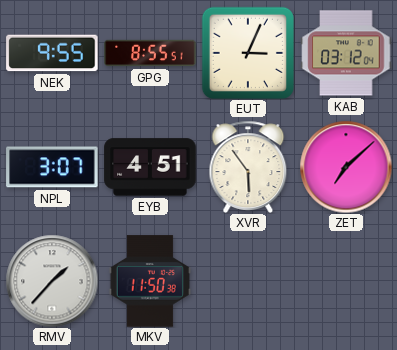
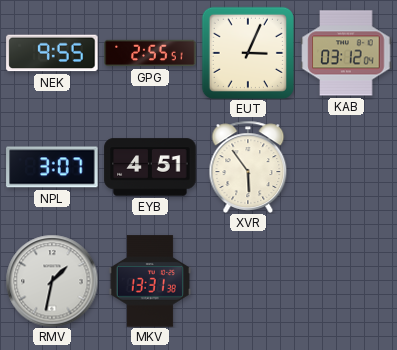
GPG: 8:55 -> 2:55 (150, 53)
ZET: 7:08 -> none (346, 167)
RMV: 1:37 -> 1:32 (52, 281)
MKV: 11:50 -> 13:31 (150, 281)
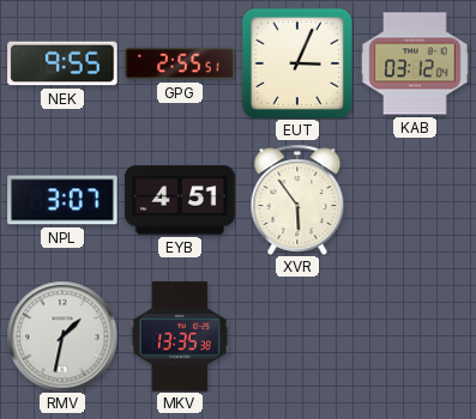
MKV: 13:31 -> 13:35 (180, 336)
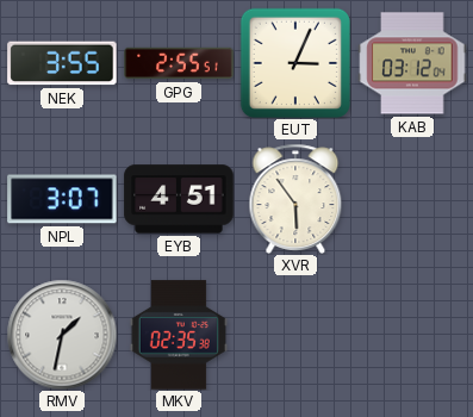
NEK: 9:55 -> 3:55 (62, 63)
MKV: 13:35 -> 02:35 (179, 335)
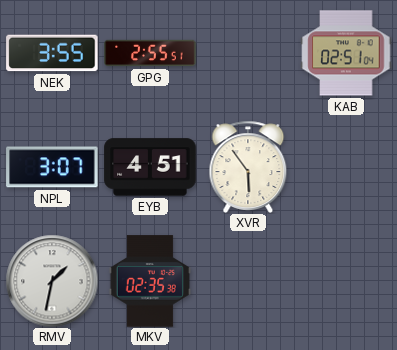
EUT: 3:04 -> none (295, 63)
KAB: 03:12 -> 02:51 (346, 53)
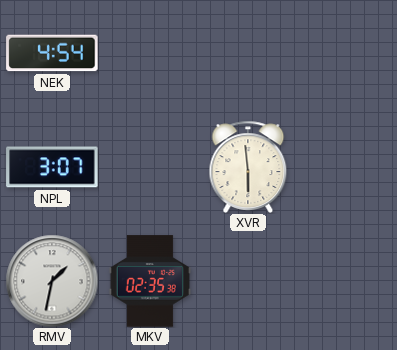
NEK: 3:55 -> 4:54 (52, 53)
GPG: 2:55 -> none (150, 53)
KAB: 02:51 -> none (346, 53)
EYB: 4:51 -> none (150, 167)
XVR: 5:54 -> 5:59 (248, 167)
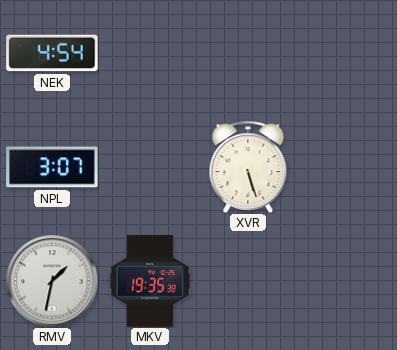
XVR: 5:59 -> 5:27 (248, 167)
MKV: 02:35 -> 19:35 (150, 281)
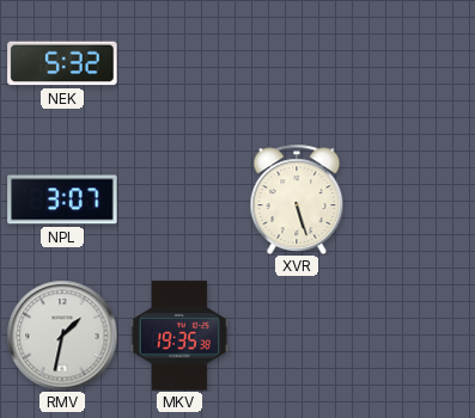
NEK: 4:54 -> 5:32 (62, 63)
